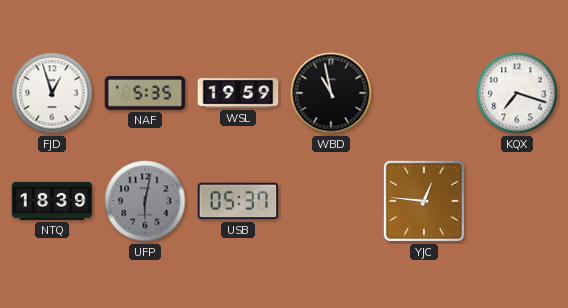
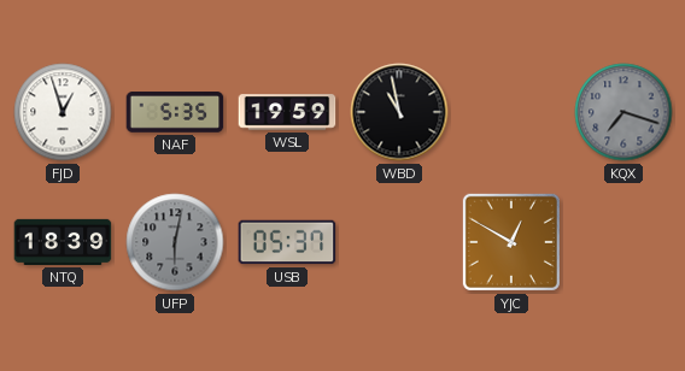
KQX dial: white -> grey (623, 112)
YJC: 12:46 -> 12:50 (511, 242)
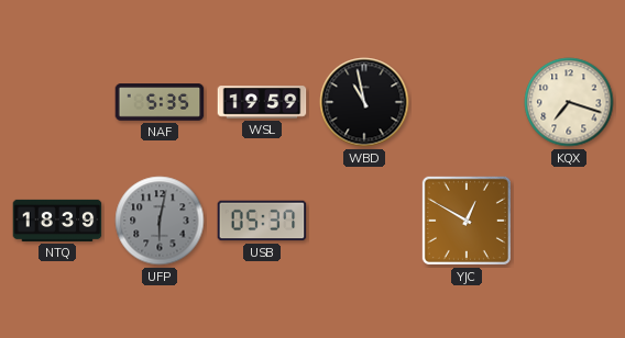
FJD: 12:57 -> none (63, 112)
KQX dial: grey -> cream (569, 102)
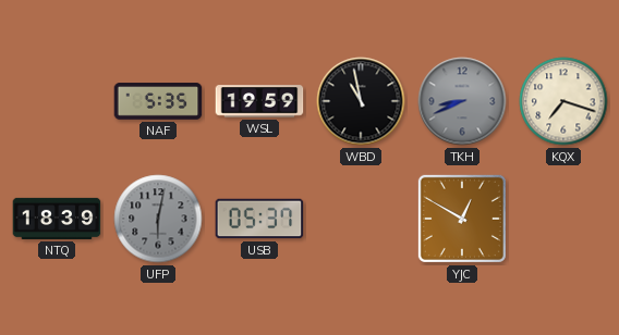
TKH: none -> 8:41 (462, 101)
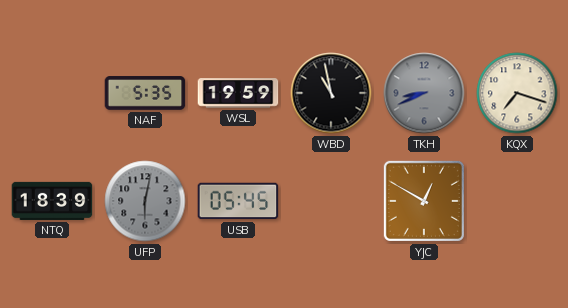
USB: 05:37 -> 05:45 (238, 201)
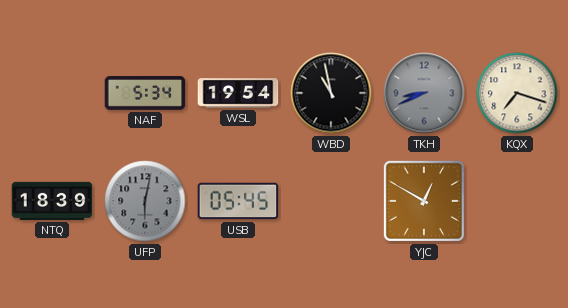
NAF: 5:35 -> 5:34 (145, 93)
WSL: 19:59 -> 19:54 (238, 93)
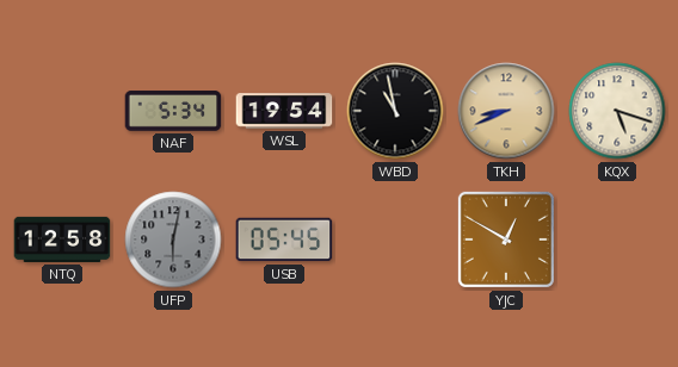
TKH dial: grey -> champagne (506, 111)
KQX: 7:18 -> 5:18 (617, 111)
NTQ: 18:39 -> 12:58 (62, 240)
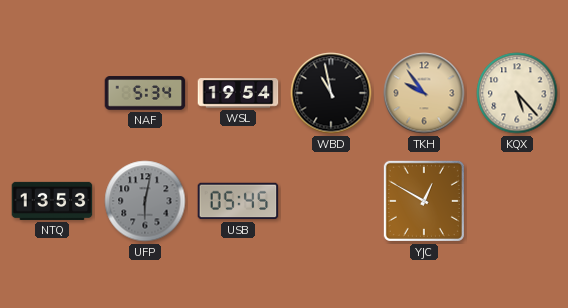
TKH: 8:41 -> 9:54 (424, 93)
KQX: 5:18 -> 5:23 (517, 93)
NTQ: 12:58 -> 13:53 (52, 201)
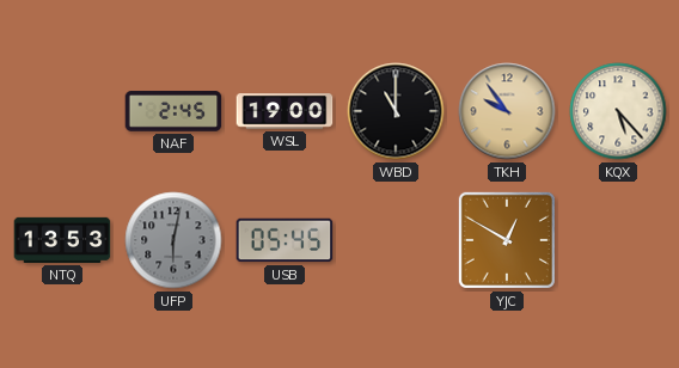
NAF: 5:34 -> 2:45 (173, 111)
WSL: 19:54 -> 19:00 (285, 111)
WBD: 10:58 -> 11:00 (396, 111)
